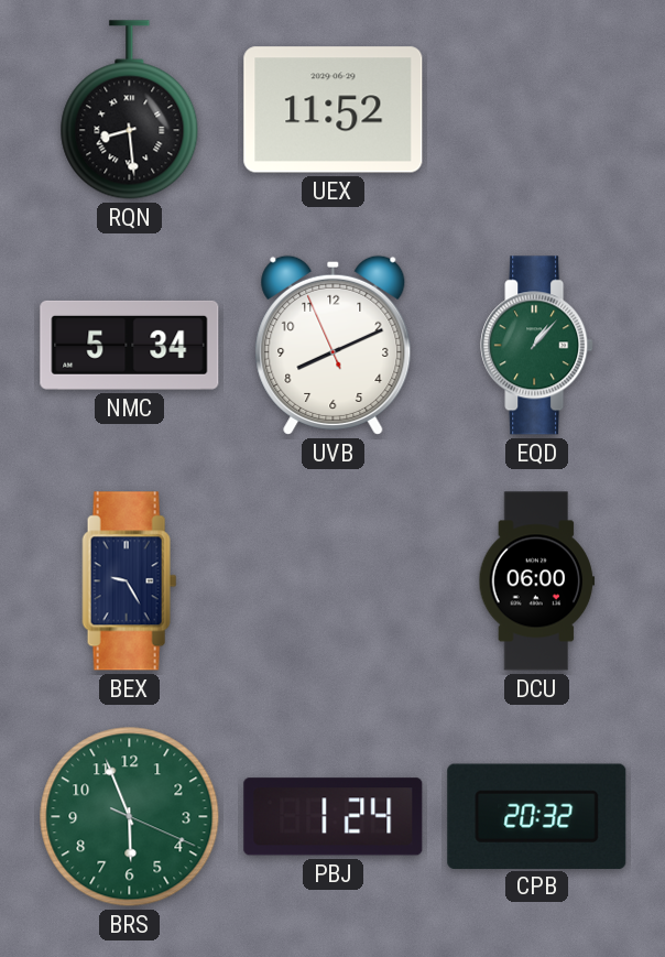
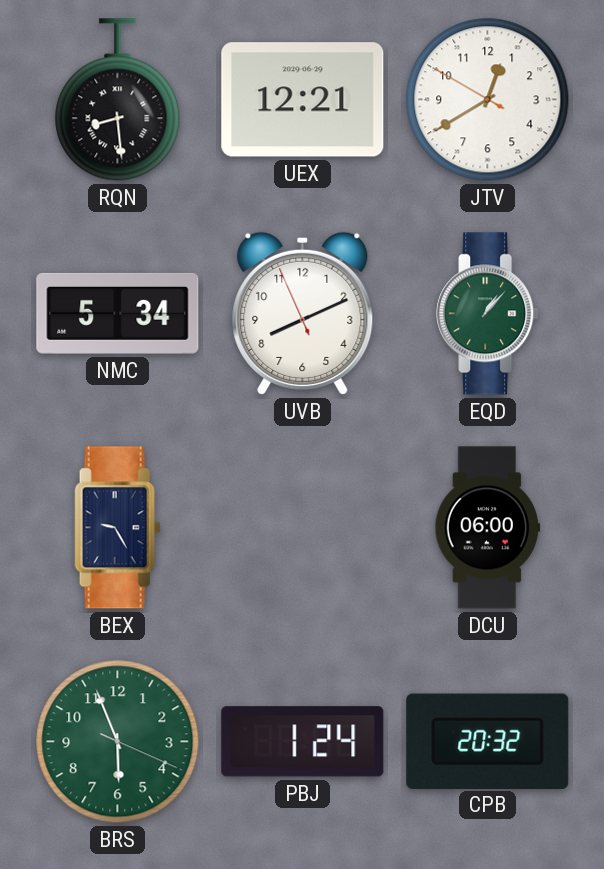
UEX: 11:52 -> 12:21 (303, 100)
JTV: none -> 12:39 (488, 100)
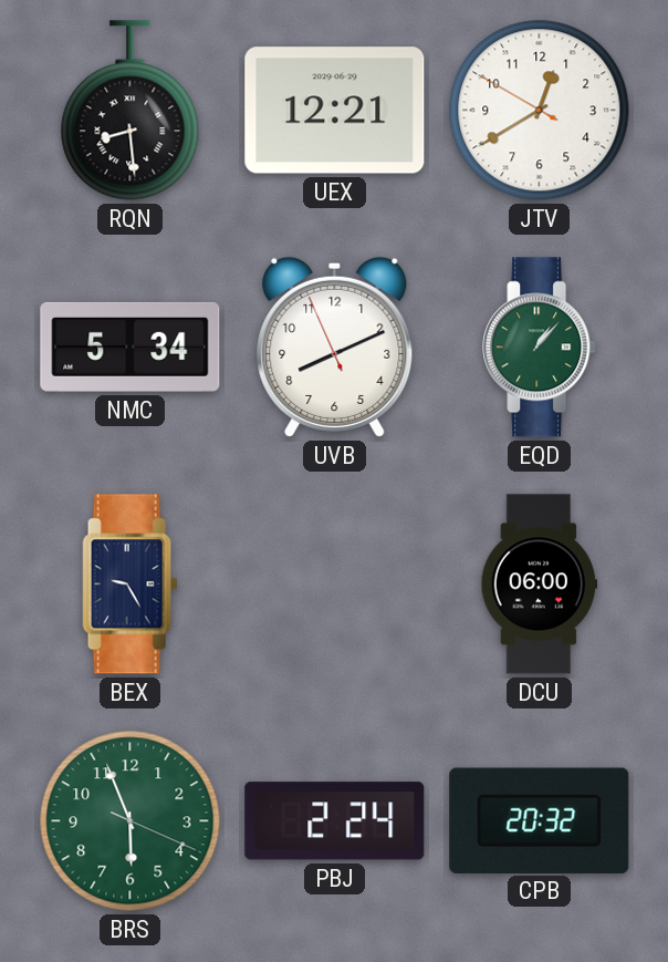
PBJ: 1:24 -> 2:24 (335, 821)
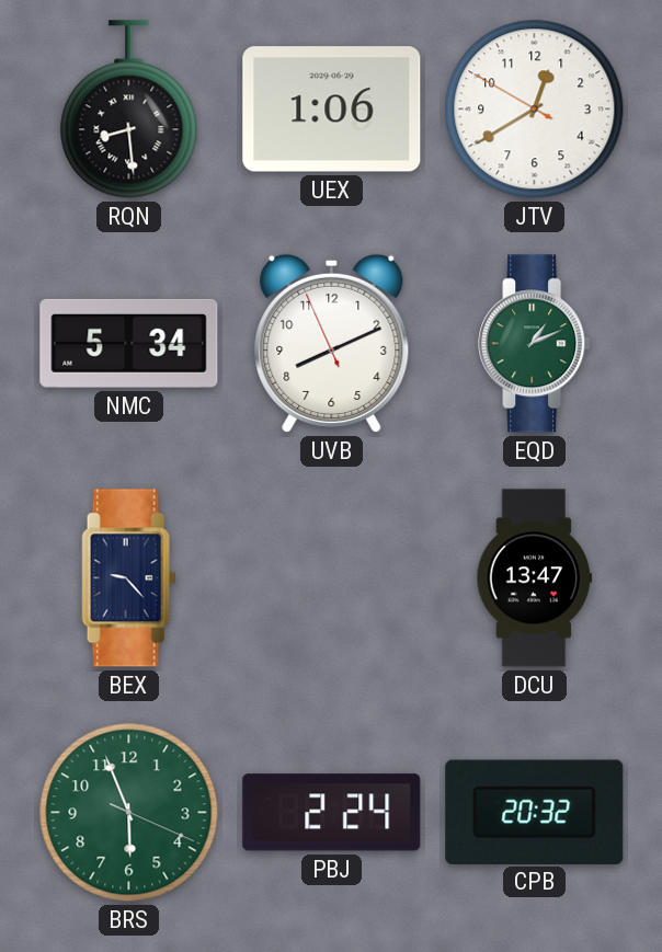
UEX: 12:21 -> 1:06 (332, 110)
EQD: 1:07 -> 1:11 (535, 344)
BEX: 9:25 -> 9:23 (129, 578)
DCU: 06:00 -> 13:47 (535, 578)
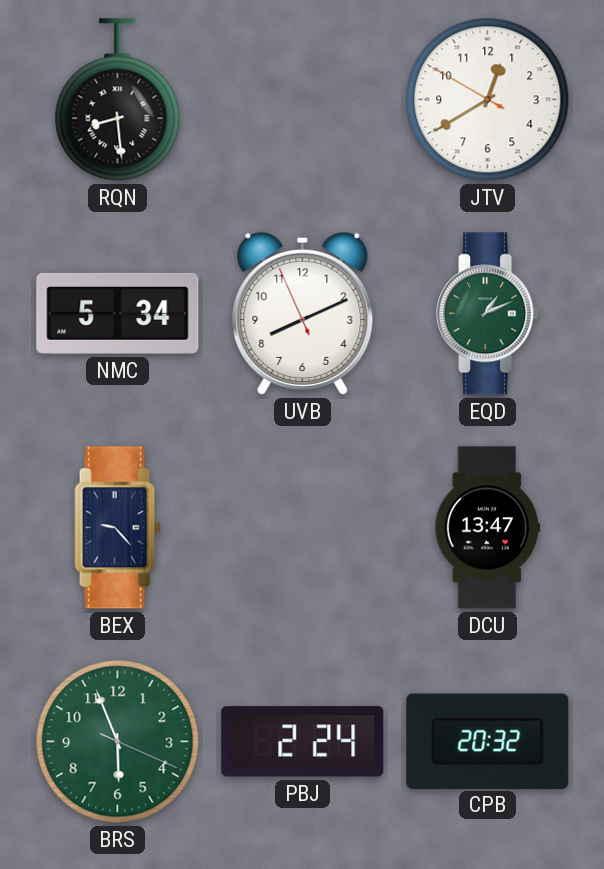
UEX: 1:06 -> none (332, 110)
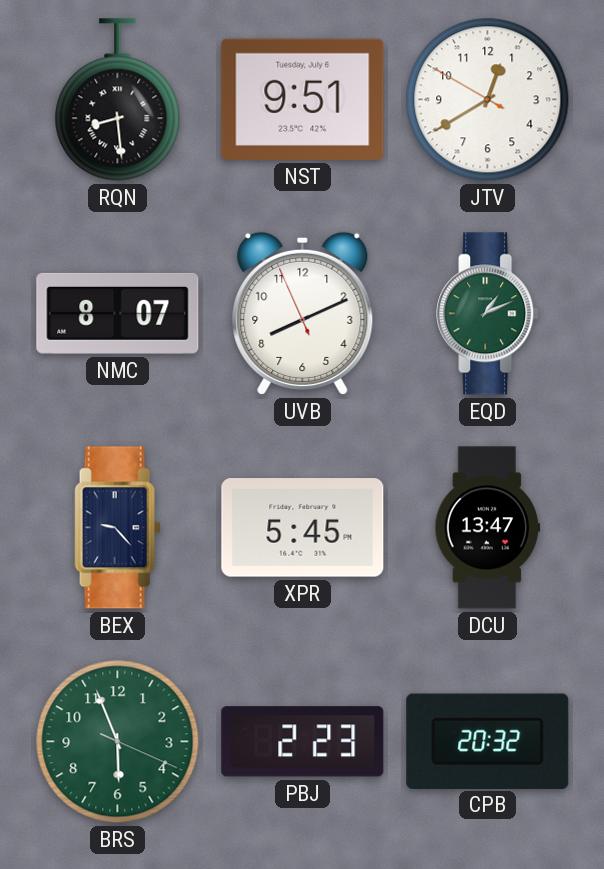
NST: none -> 9:51 (303, 99)
NMC: 5:34 -> 8:07 (118, 313)
XPR: none -> 5:45 (303, 528)
PBJ: 2:24 -> 2:23 (303, 742)
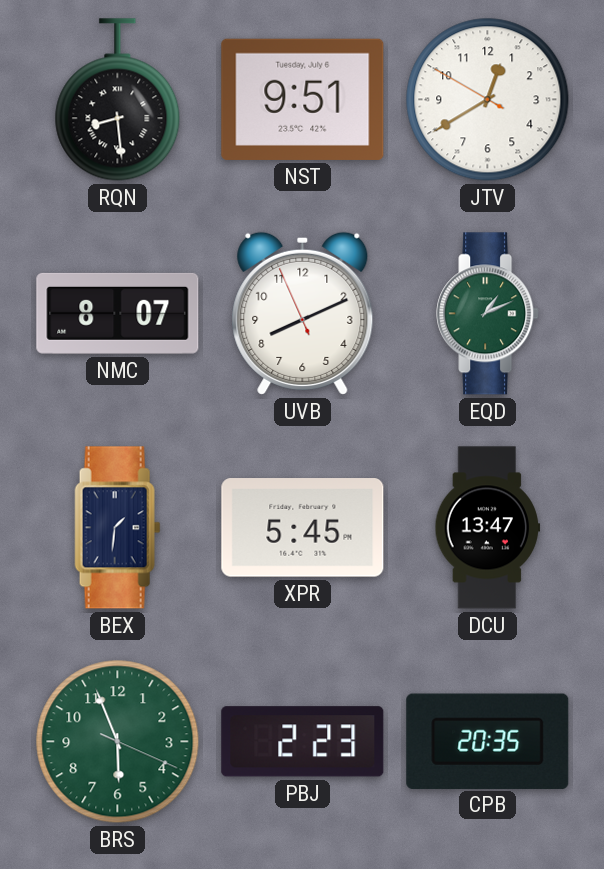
BEX: 9:23 -> 1:31 (118, 528)
CPB: 20:32 -> 20:35 (488, 741)
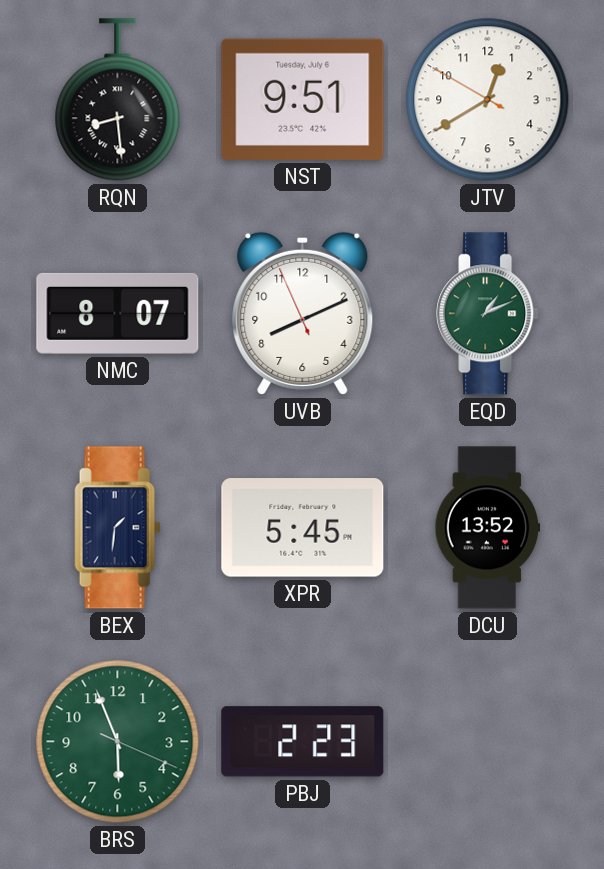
DCU: 13:47 -> 13:52 (488, 528)
CPB: 20:35 -> none (488, 741)
